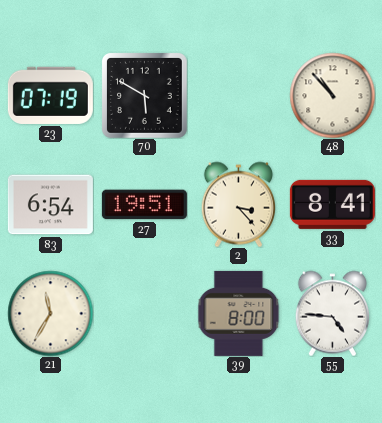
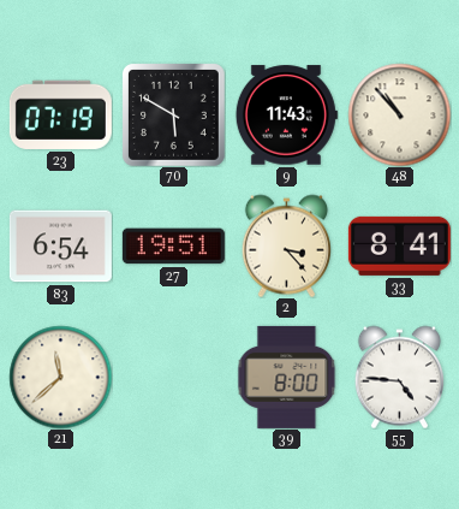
9: none -> 11:43 (286, 116)
21: 11:35 -> 11:38 (60, 377)
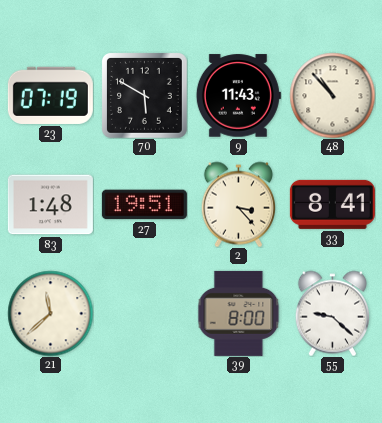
83: 6:54 -> 1:48 (50, 205)
55: 4:46 -> 9:22 (332, 313)
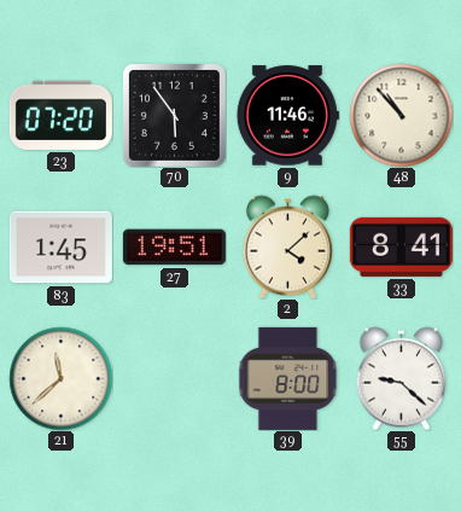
23: 07:19 -> 07:20 (60, 115)
70: 5:50 -> 5:54 (175, 116)
9: 11:43 -> 11:46 (287, 116)
83: 1:48 -> 1:45 (60, 248)
2: 3:23 -> 4:08 (287, 246)
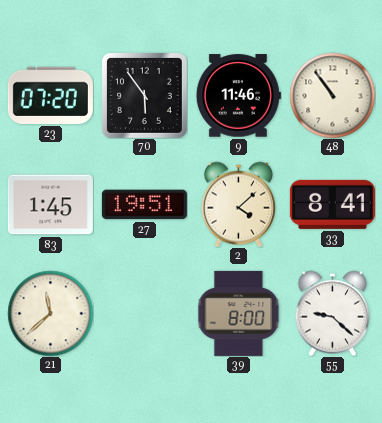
48: 10:53 -> 10:54 (332, 95)
